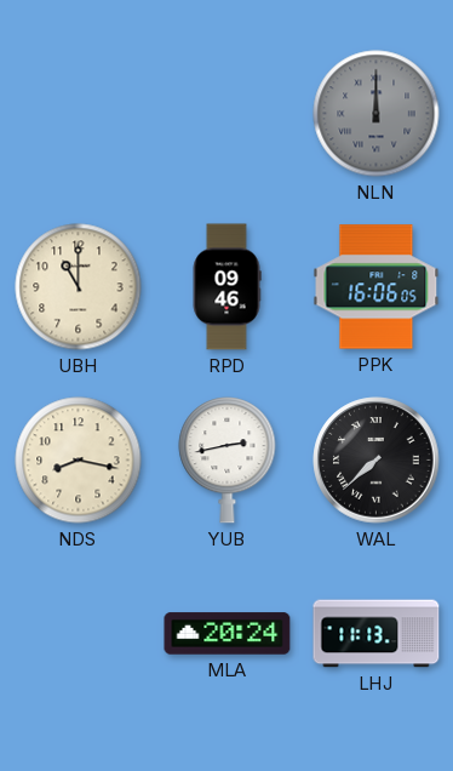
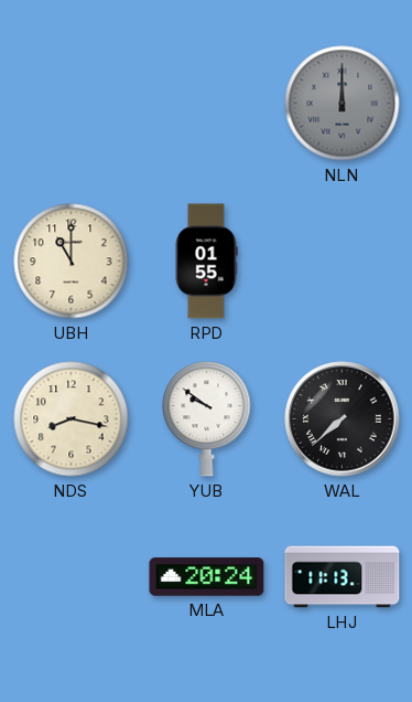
RPD: 09:46 -> 01:55 (206, 262)
PPK: 16:06 -> none (377, 287)
YUB: 2:43 -> 9:51 (207, 419)
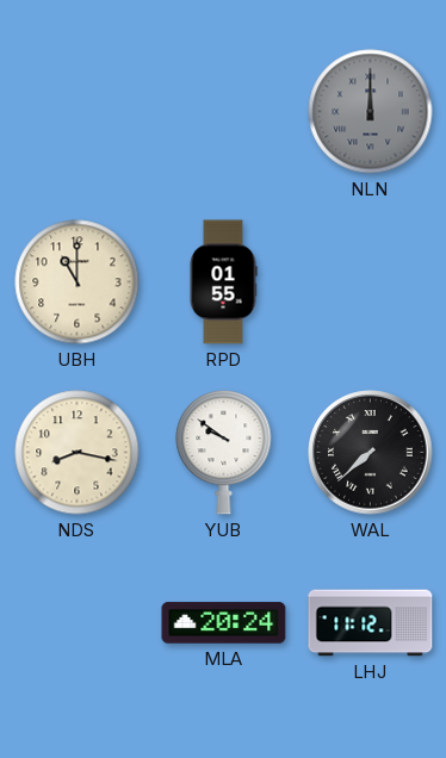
LHJ: 11:13 -> 11:12 (371, 623)
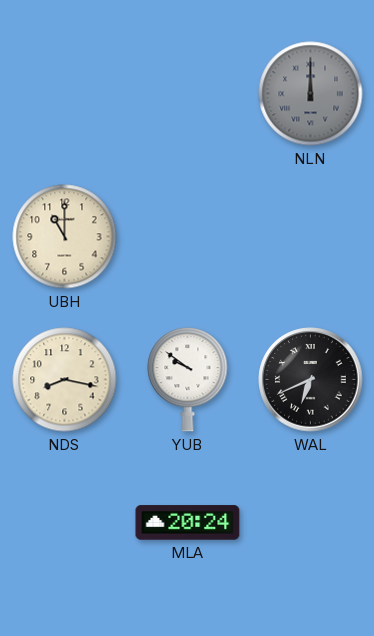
RPD: 01:55 -> none (223, 282)
WAL: 7:38 -> 6:41 (311, 380)
LHJ: 11:12 -> none (371, 623)
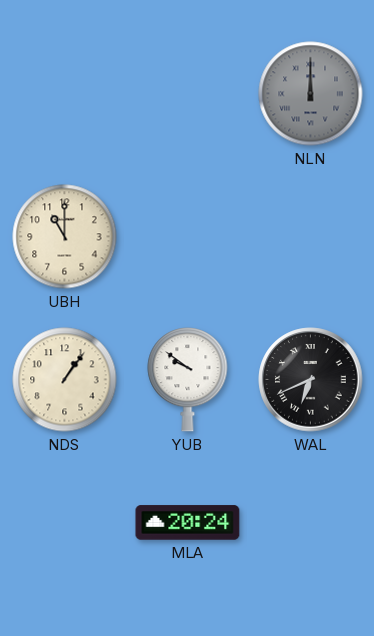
NDS: 8:17 -> 1:06 (65, 380)
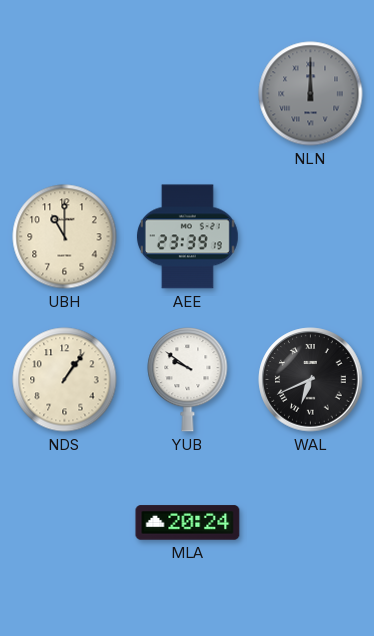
AEE: none -> 23:39 (187, 237)
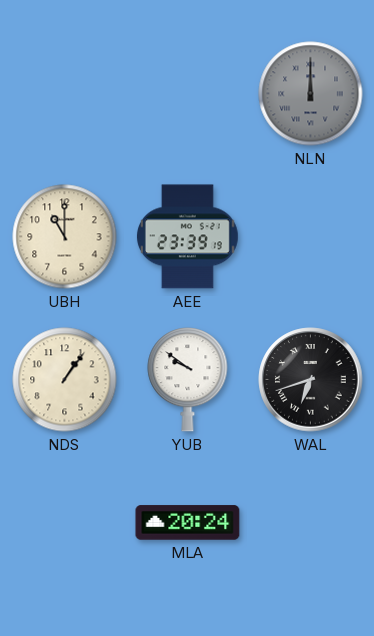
WAL: 6:41 -> 6:42 (311, 380)
